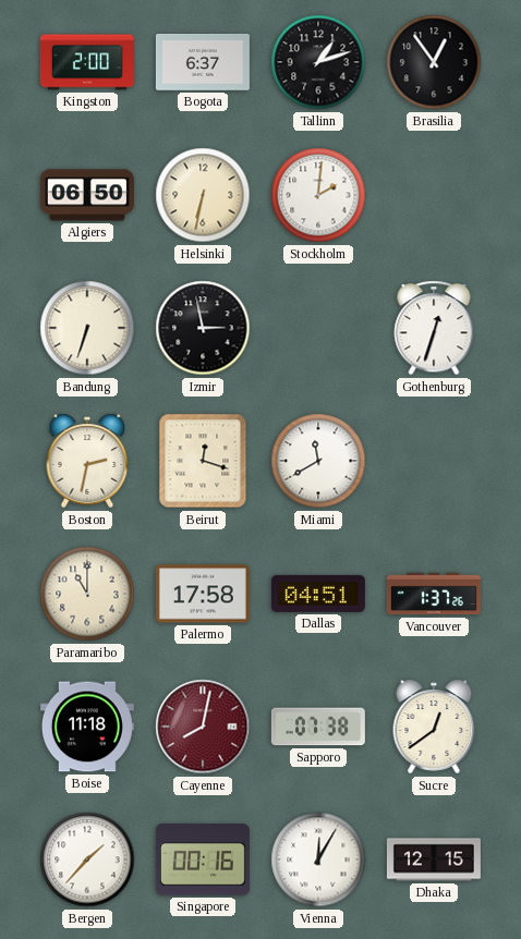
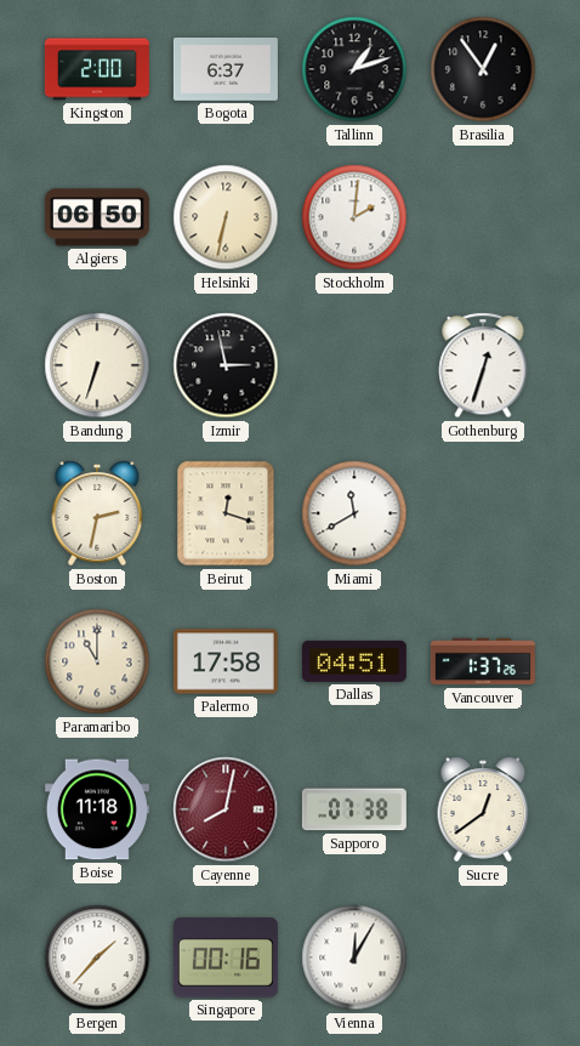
Dhaka: 12:15 -> none (434, 859)
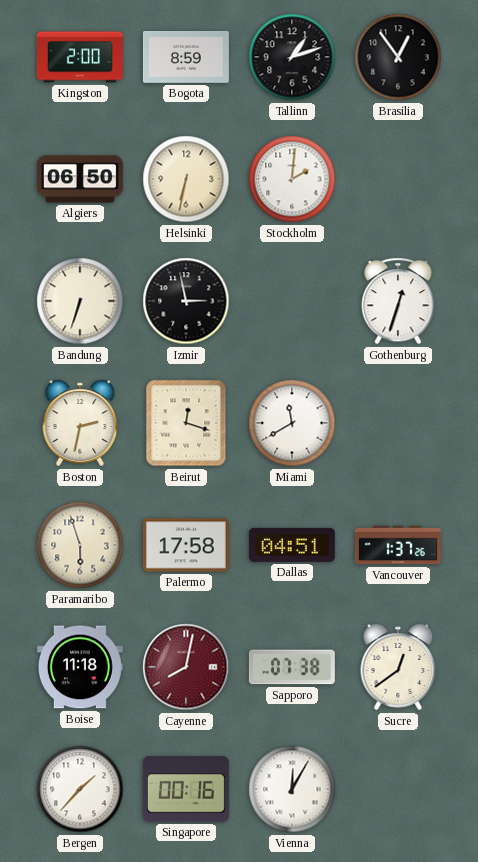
Bogota: 6:37 -> 8:59 (186, 58)
Paramaribo: 11:00 -> 5:57 (80, 545)
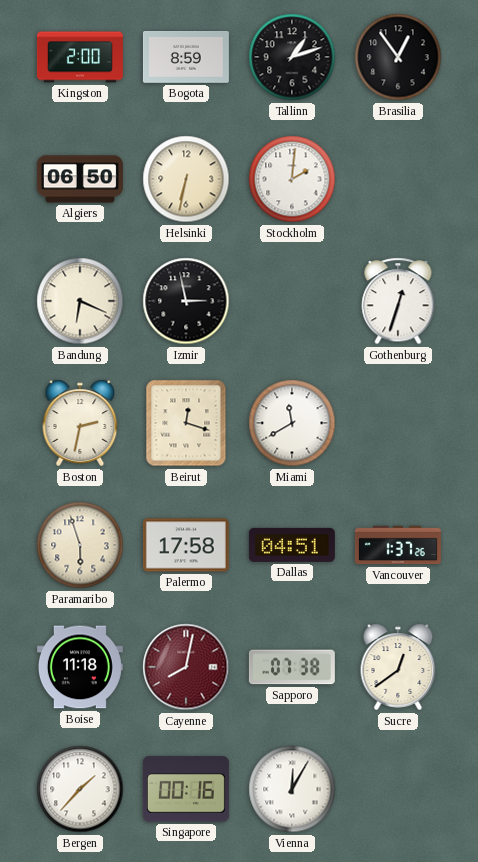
Bandung: 6:33 -> 6:19 (80, 301)
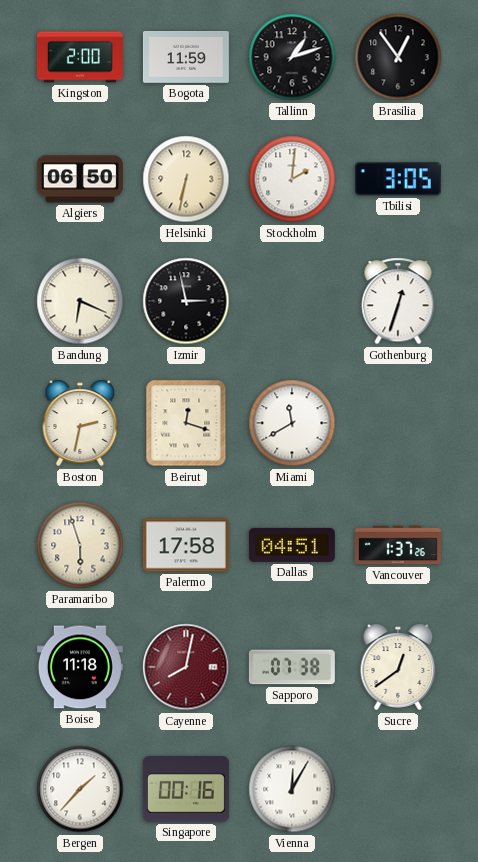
Bogota: 8:59 -> 11:59 (186, 58)
Tbilisi: none -> 3:05 (398, 179)
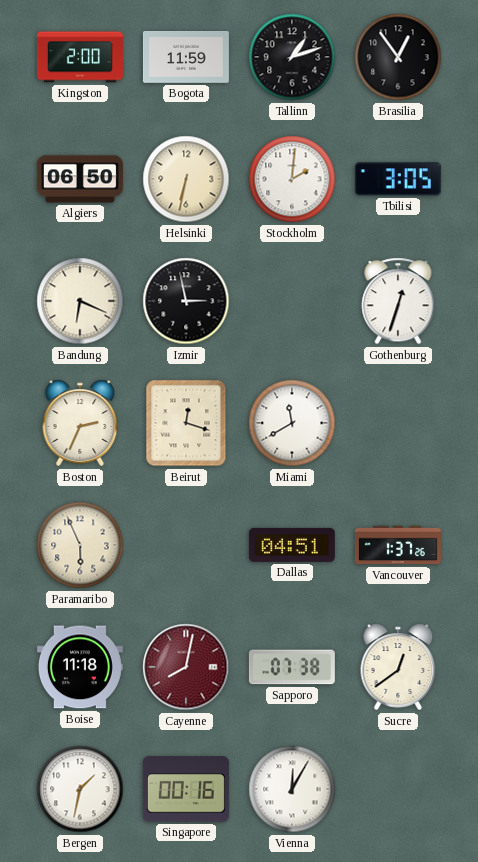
Boston: 2:32 -> 2:34 (80, 423)
Paramaribo: 5:57 -> 5:56 (80, 545)
Palermo: 17:58 -> none (186, 545)
Bergen: 1:37 -> 1:32 (80, 789)
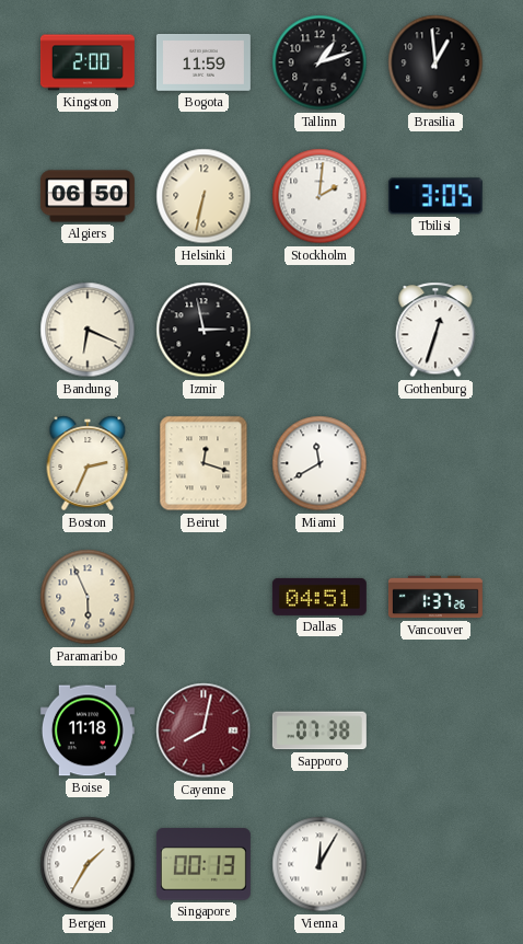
Brasilia: 12:54 -> 12:59 (435, 62)
Sucre: 12:39 -> none (398, 667)
Bergen: 1:32 -> 1:35 (88, 864)
Singapore: 00:16 -> 00:13 (204, 864)
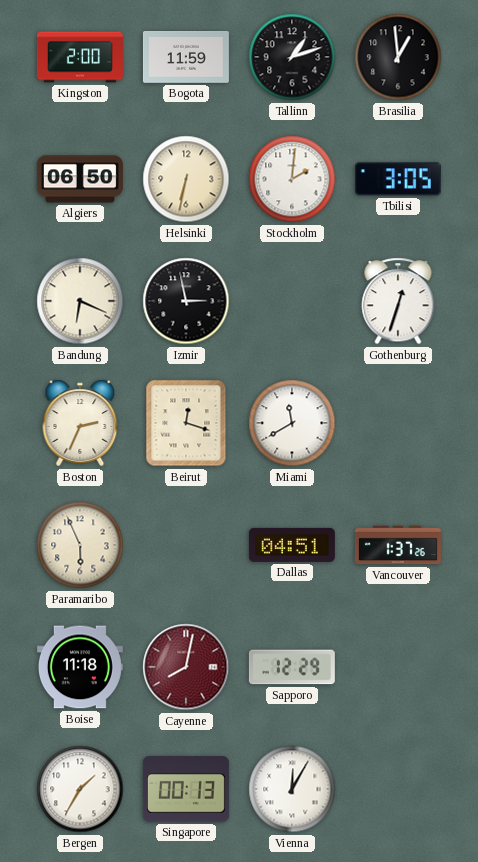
Sapporo: 07:38 -> 12:29 (292, 667)
